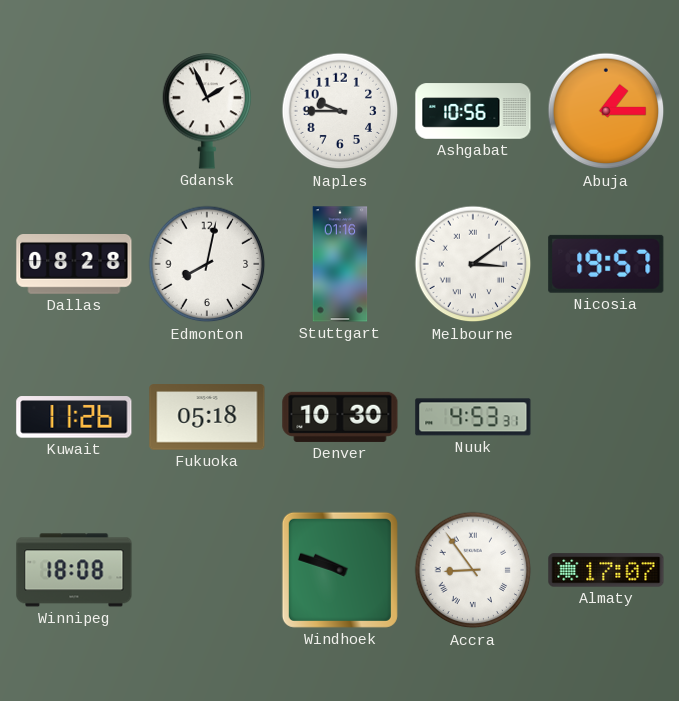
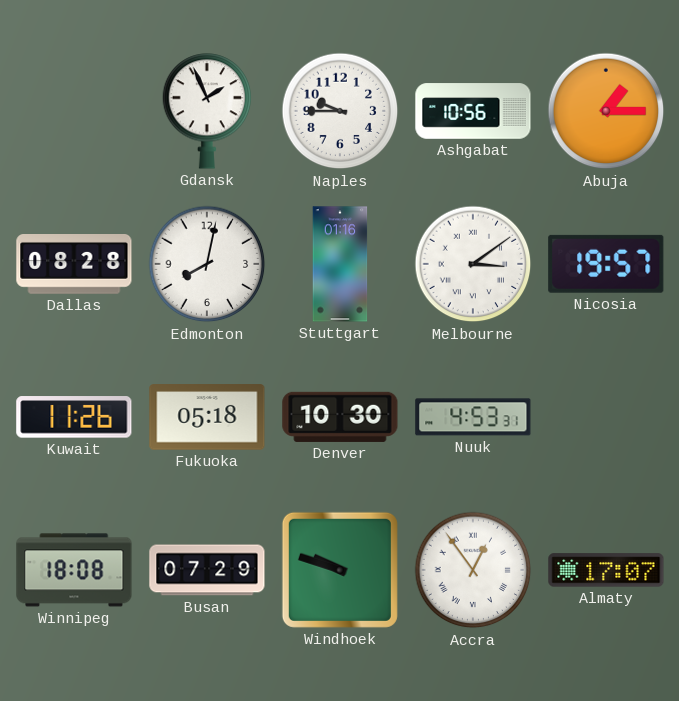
Busan: none -> 07:29 (207, 570)
Accra: 8:54 -> 12:54 (473, 570)
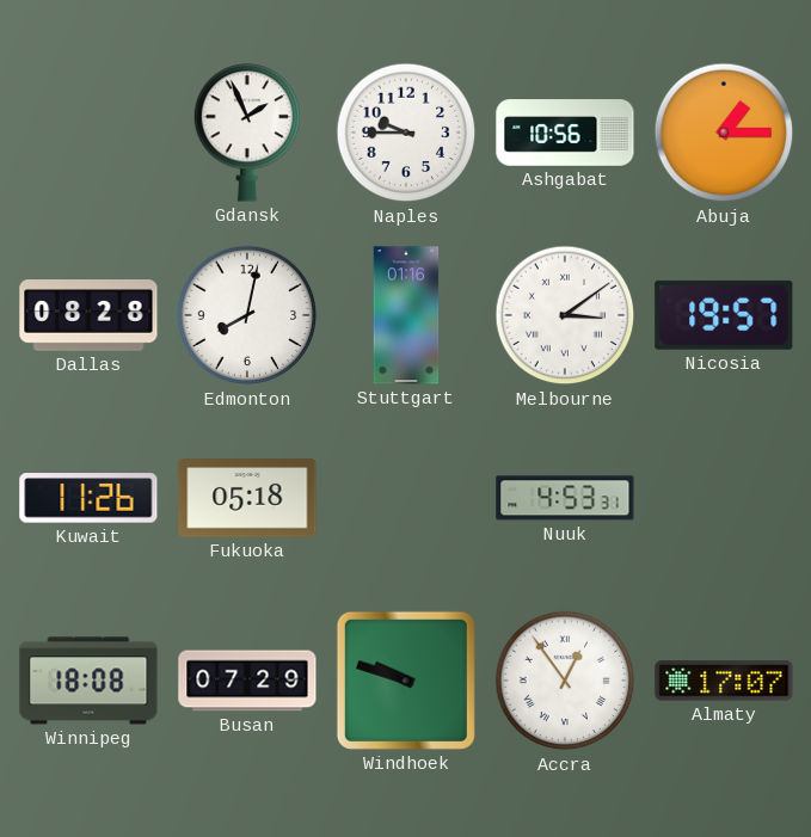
Denver: 10:30 -> none (340, 417)
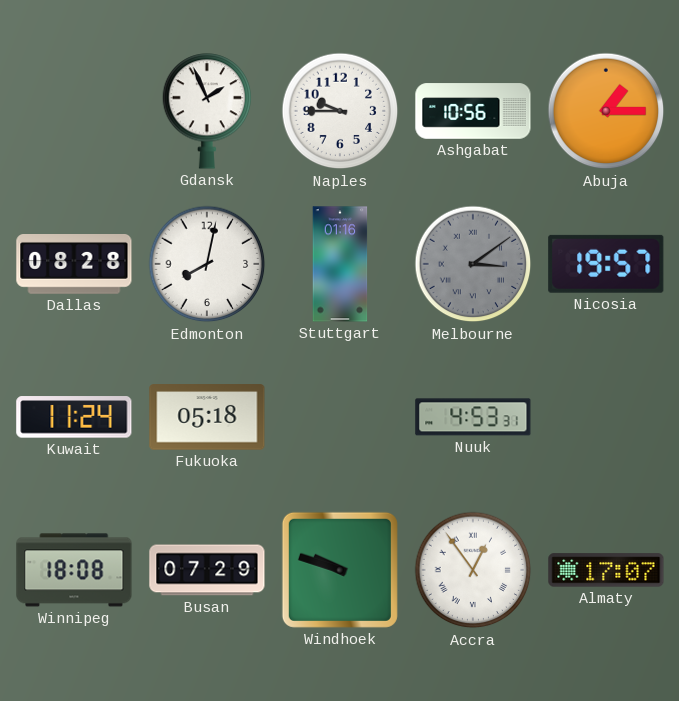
Melbourne dial: white -> grey (473, 264)
Kuwait: 11:26 -> 11:24 (74, 417)
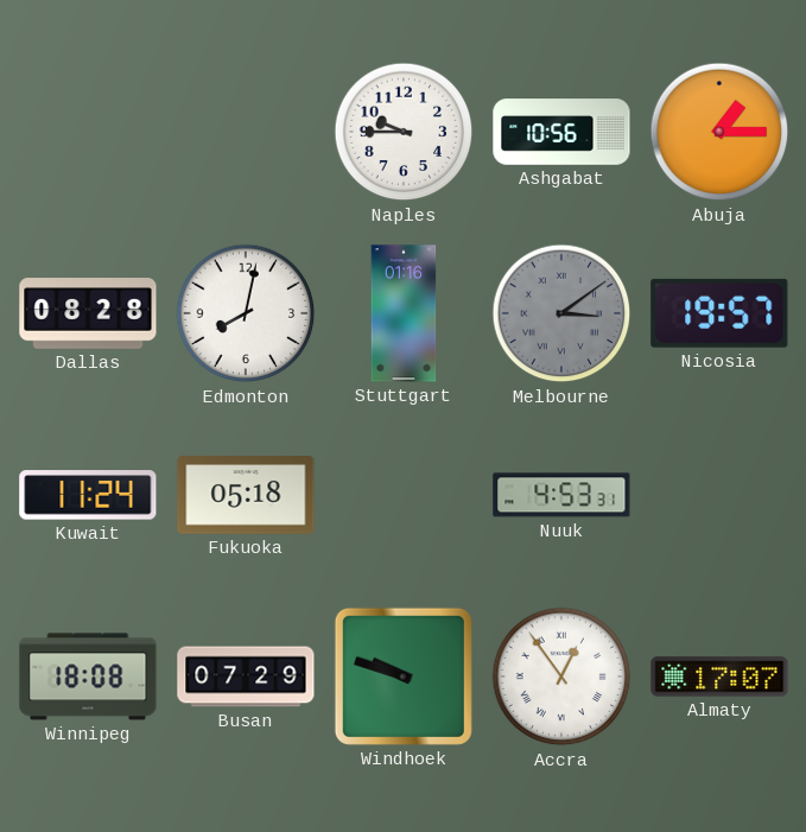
Gdansk: 1:56 -> none (207, 111)
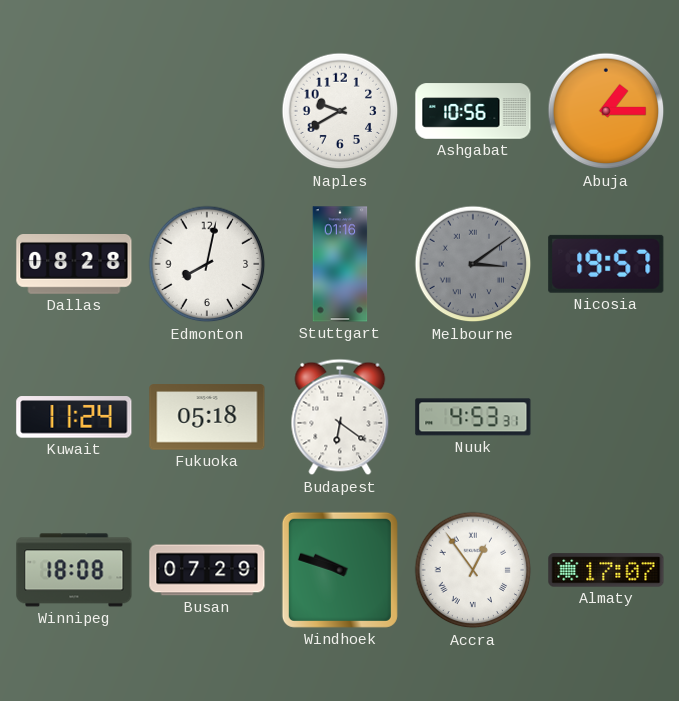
Naples: 9:45 -> 9:40 (340, 111)
Budapest: none -> 6:21 (340, 417)
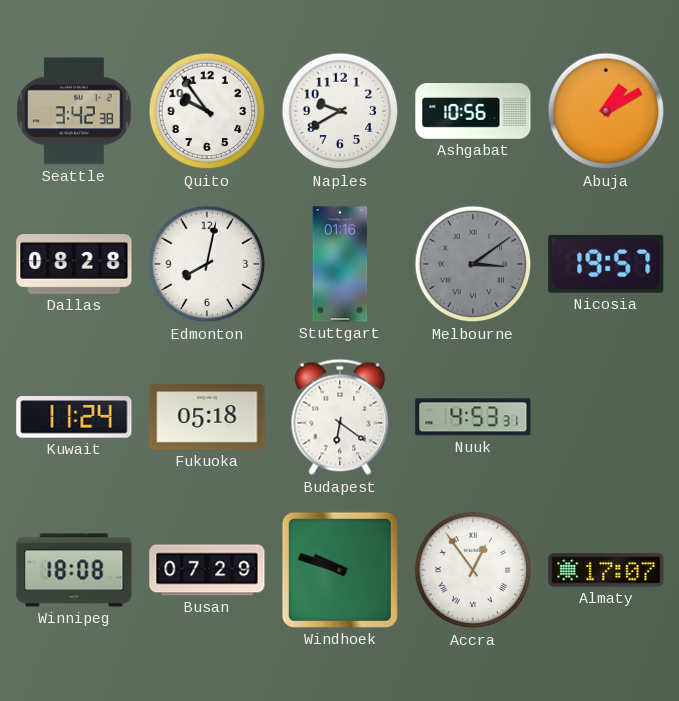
Seattle: none -> 3:42 (74, 111)
Quito: none -> 9:54 (207, 111)
Abuja: 1:15 -> 1:10 (606, 111)
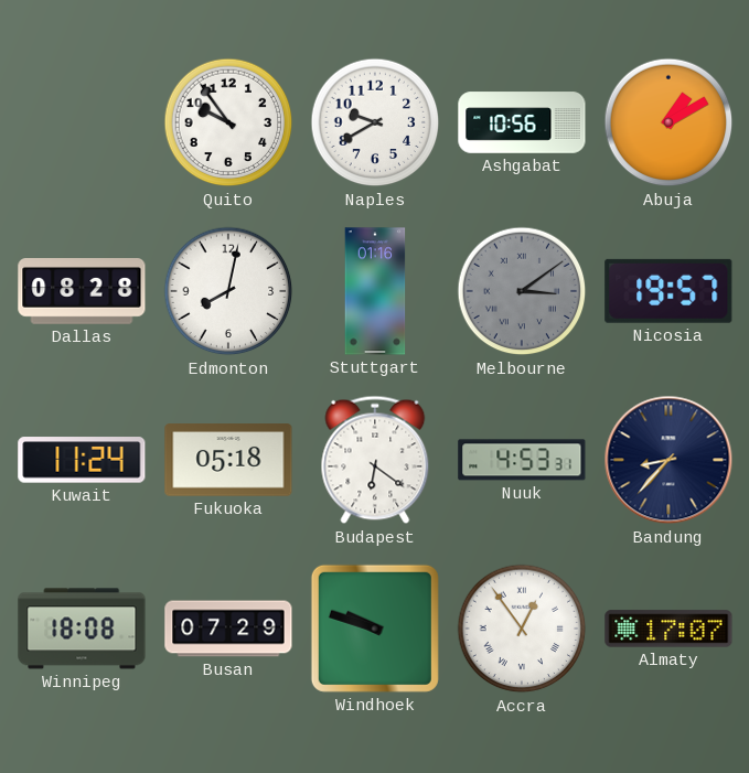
Seattle: 3:42 -> none (74, 111)
Bandung: none -> 8:37 (668, 460)
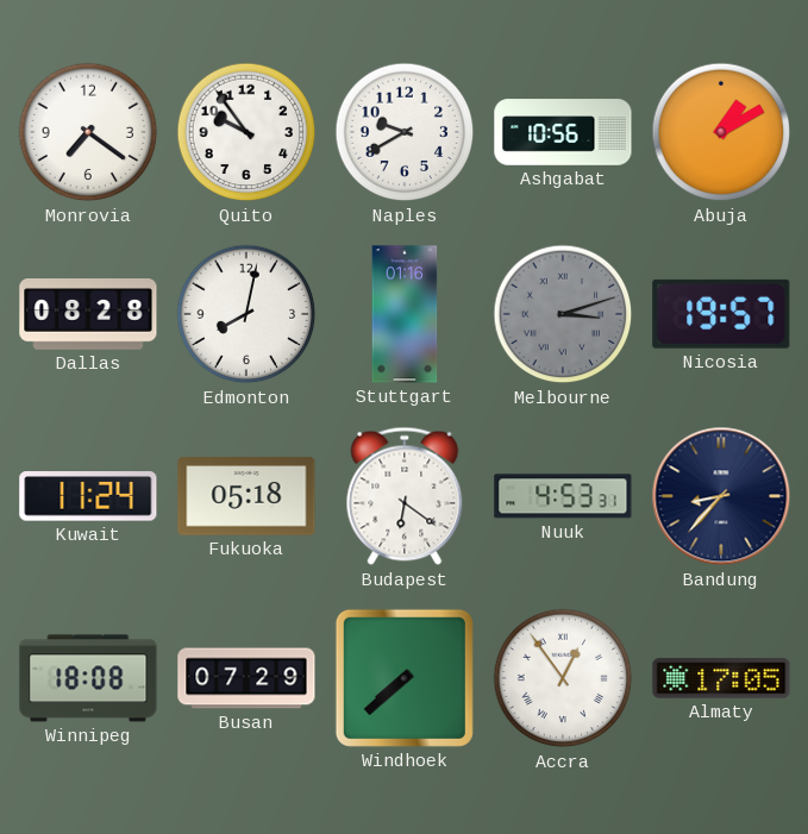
Monrovia: none -> 7:21 (88, 132)
Melbourne: 3:09 -> 3:12 (563, 314)
Windhoek: 9:48 -> 7:38 (405, 678)
Almaty: 17:07 -> 17:05 (721, 678)
